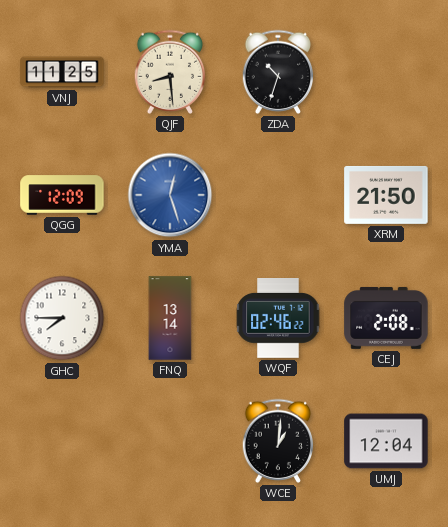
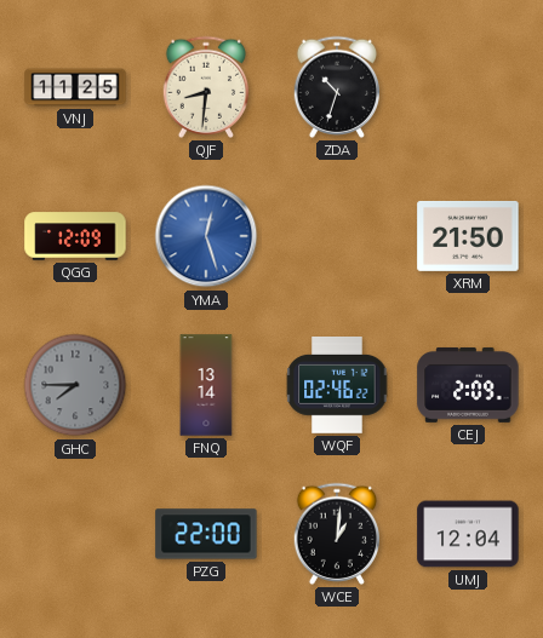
QJF: 8:29 -> 8:31 (206, 87)
GHC dial: white -> grey (75, 385)
CEJ: 2:08 -> 2:09 (468, 385)
PZG: none -> 22:00 (206, 534)
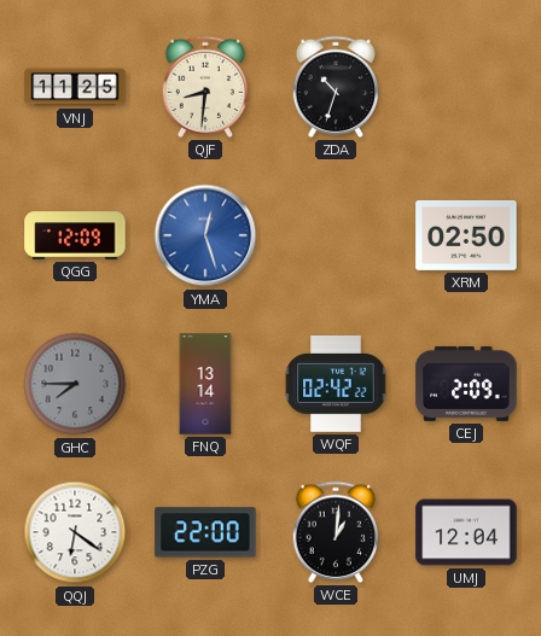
XRM: 21:50 -> 02:50 (466, 235)
WQF: 02:46 -> 02:42 (336, 385)
QQJ: none -> 6:21 (75, 532)
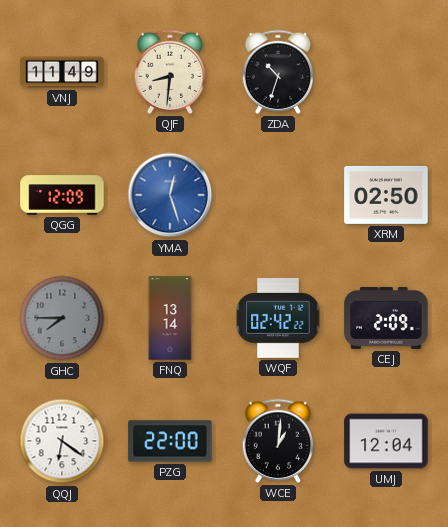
VNJ: 11:25 -> 11:49 (62, 72)
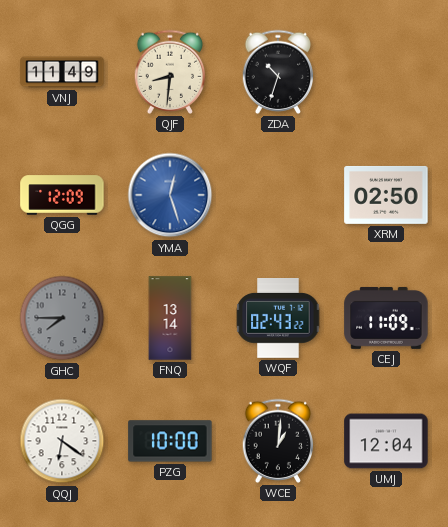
WQF: 02:42 -> 02:43 (278, 319)
CEJ: 2:09 -> 11:09 (386, 318)
PZG: 22:00 -> 10:00 (170, 441)
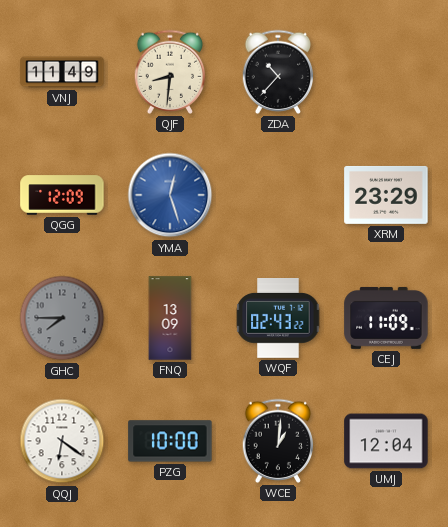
ZDA: 10:33 -> 10:37 (278, 72)
XRM: 02:50 -> 23:29 (386, 195)
FNQ: 13:14 -> 13:09 (170, 318)
